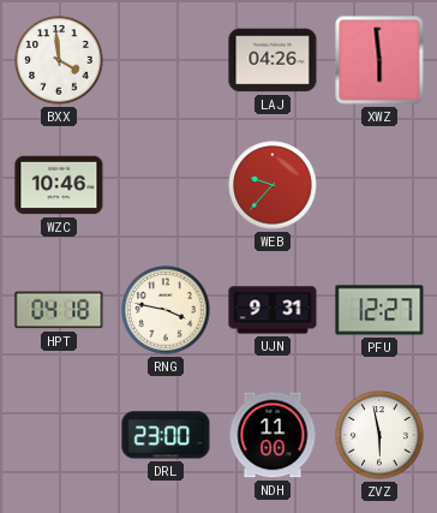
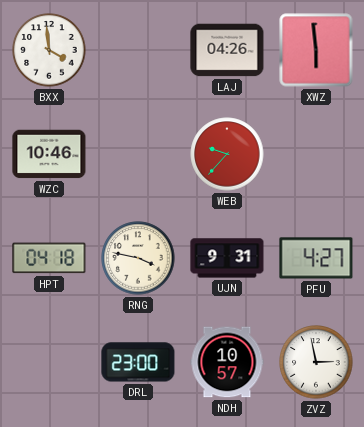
PFU: 12:27 -> 4:27 (316, 258)
NDH: 11:00 -> 10:57 (227, 362)
ZVZ: 5:58 -> 2:58 (316, 362)
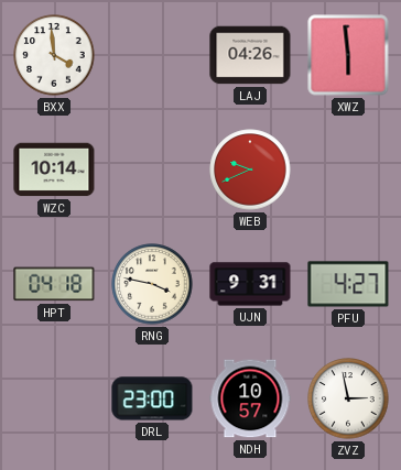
WZC: 10:46 -> 10:14 (54, 170)
WEB: 9:37 -> 9:41 (250, 170)
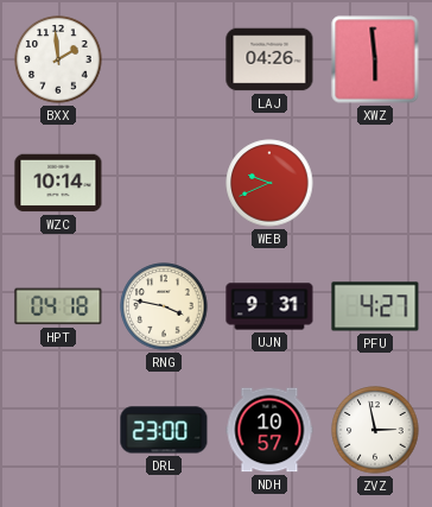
BXX: 3:59 -> 1:59 (58, 59)
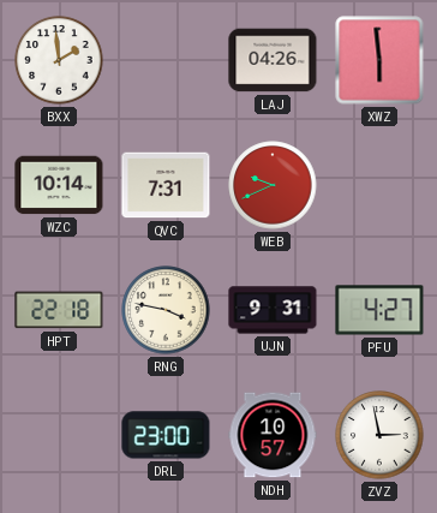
QVC: none -> 7:31 (166, 185)
HPT: 04:18 -> 22:18 (59, 310)
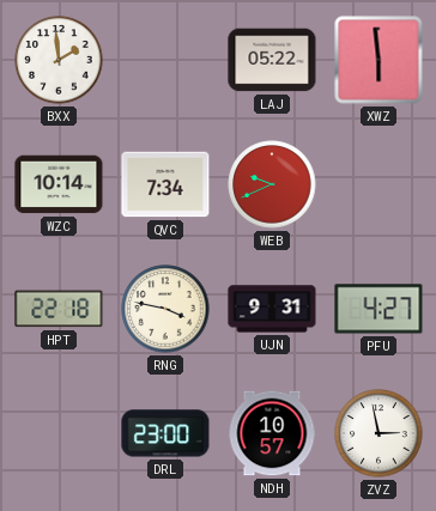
LAJ: 04:26 -> 05:22 (272, 60)
QVC: 7:31 -> 7:34 (165, 184)
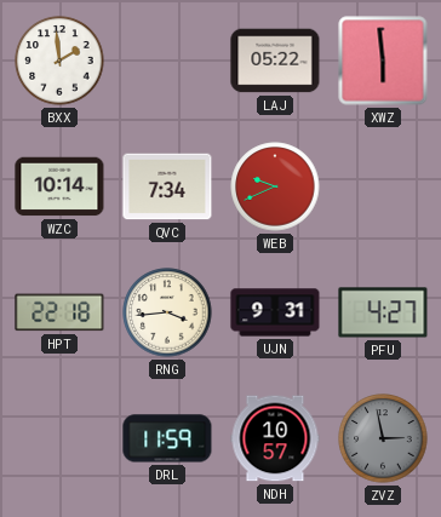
RNG: 3:47 -> 3:44 (167, 312)
DRL: 23:00 -> 11:59 (167, 438)
ZVZ dial: white -> grey (383, 438)
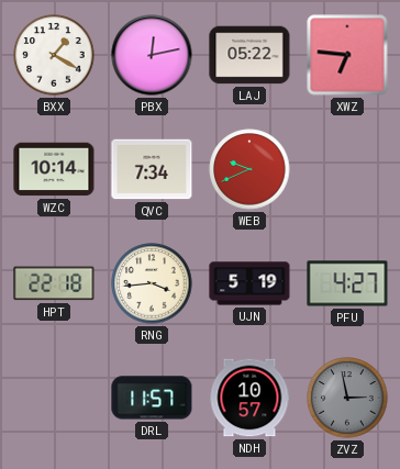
BXX: 1:59 -> 1:20 (54, 55)
PBX: none -> 12:13 (152, 55)
XWZ: 5:59 -> 6:46 (347, 55)
UJN: 9:31 -> 5:19 (249, 283)
DRL: 11:59 -> 11:57 (152, 398)
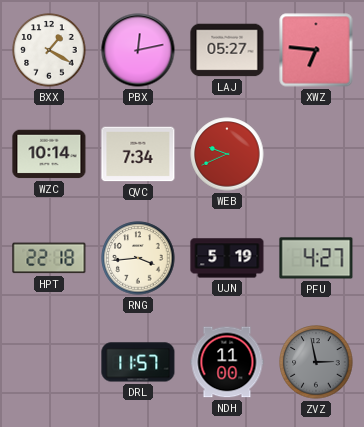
LAJ: 05:22 -> 05:27 (227, 50)
NDH: 10:57 -> 11:00 (227, 362)
